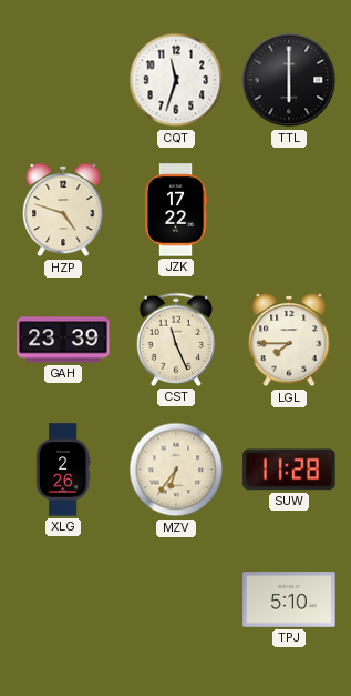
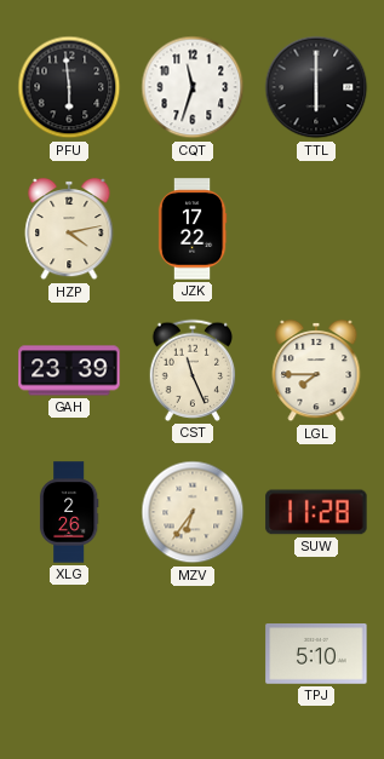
PFU: none -> 5:59 (69, 87)
HZP: 4:48 -> 4:13 (69, 229)
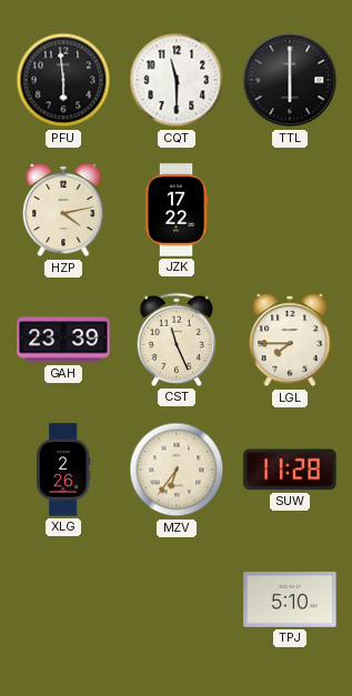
CQT: 11:33 -> 11:30 (177, 80)
